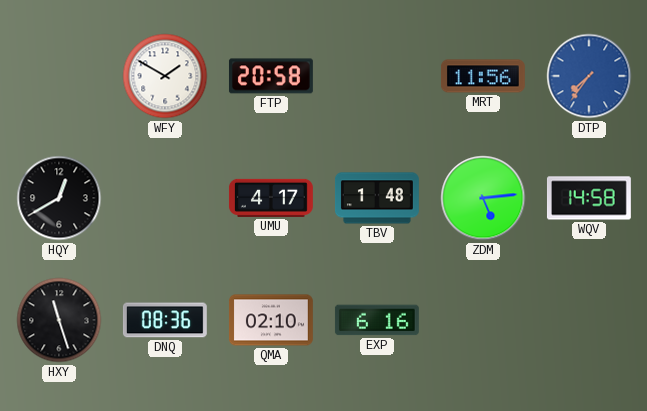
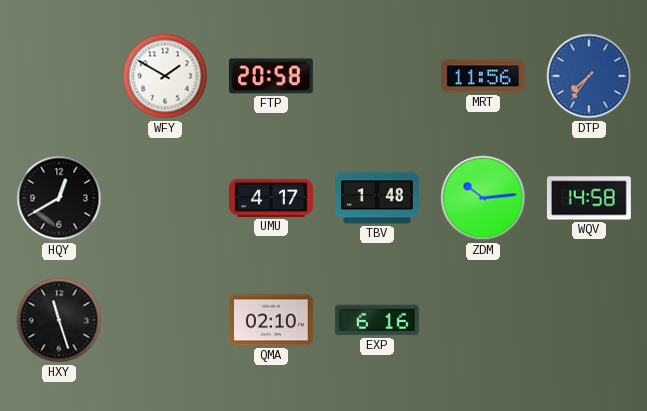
ZDM: 5:14 -> 10:14 (483, 198)
DNQ: 08:36 -> none (165, 320)
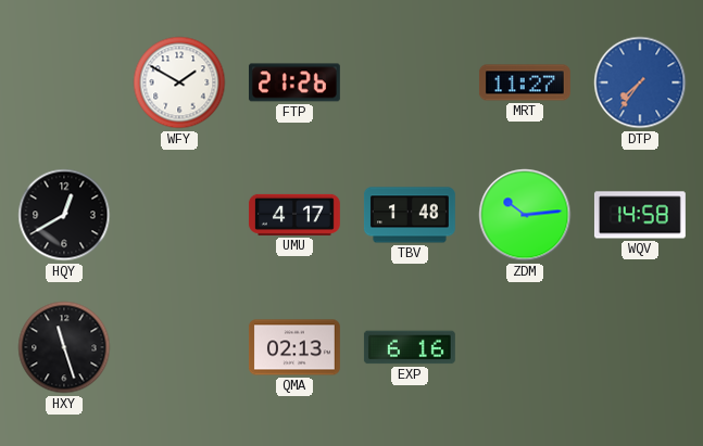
FTP: 20:58 -> 21:26 (294, 82)
MRT: 11:56 -> 11:27 (525, 82)
QMA: 02:10 -> 02:13 (294, 347)
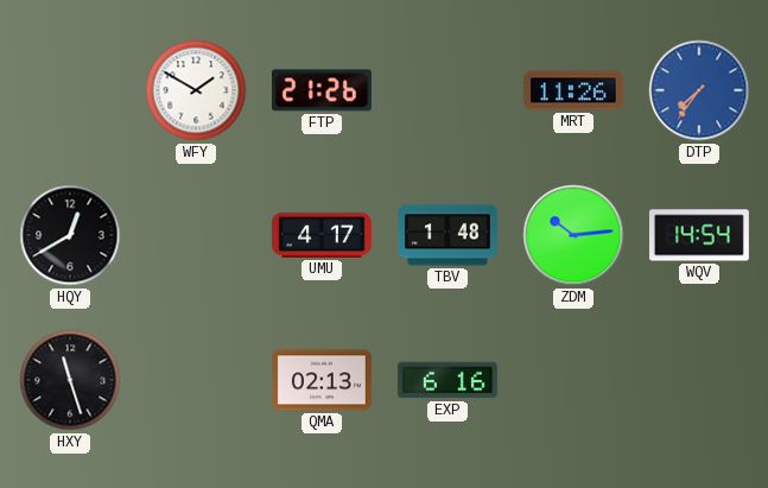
MRT: 11:27 -> 11:26 (573, 90)
WQV: 14:58 -> 14:54 (699, 235)
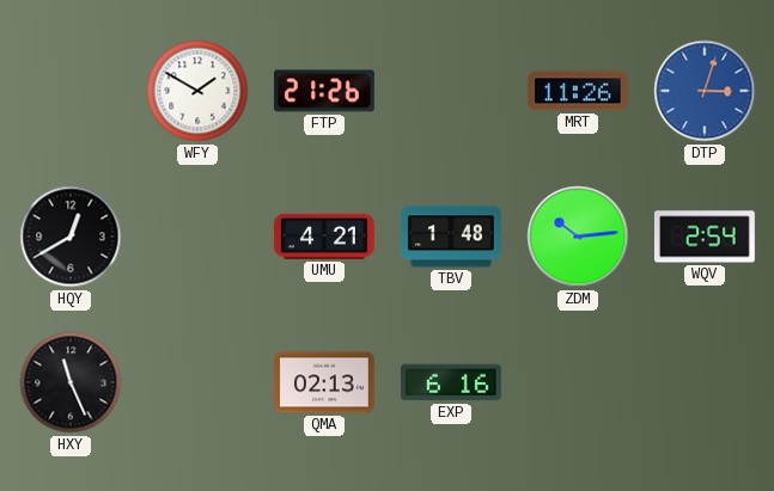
DTP: 7:36 -> 3:03 (705, 91)
UMU: 4:17 -> 4:21 (324, 237)
WQV: 14:54 -> 2:54 (705, 237)
HXY: 11:27 -> 11:26 (71, 382)
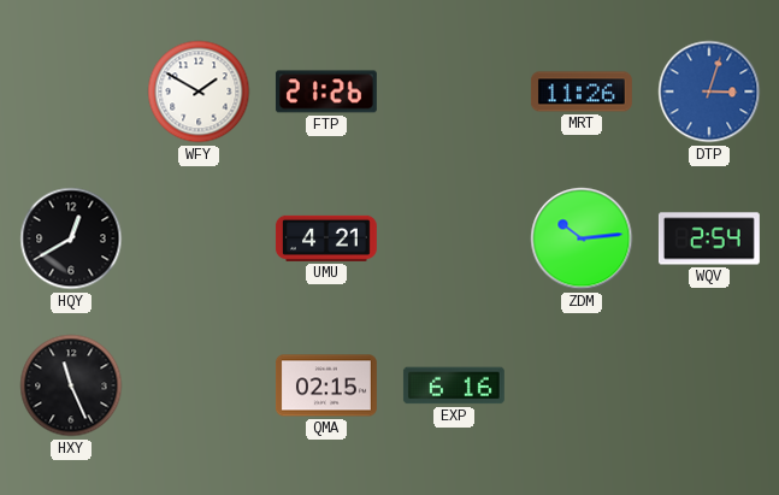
TBV: 1:48 -> none (451, 237)
QMA: 02:13 -> 02:15 (326, 385)
